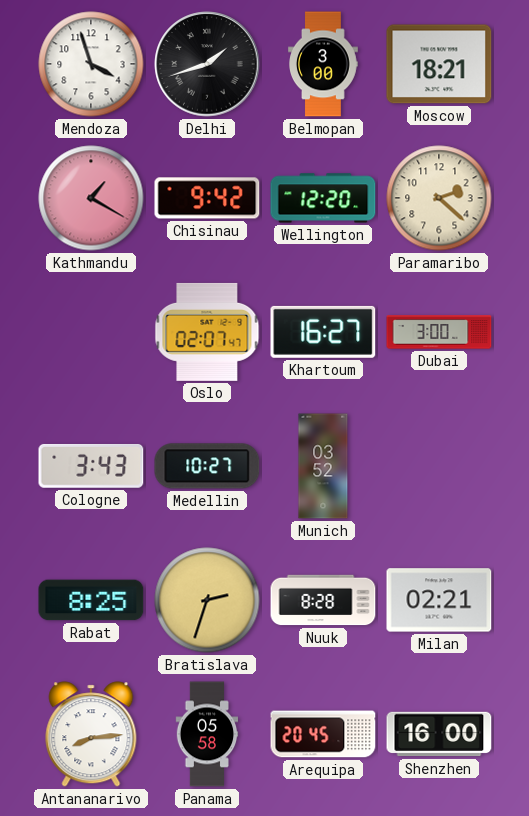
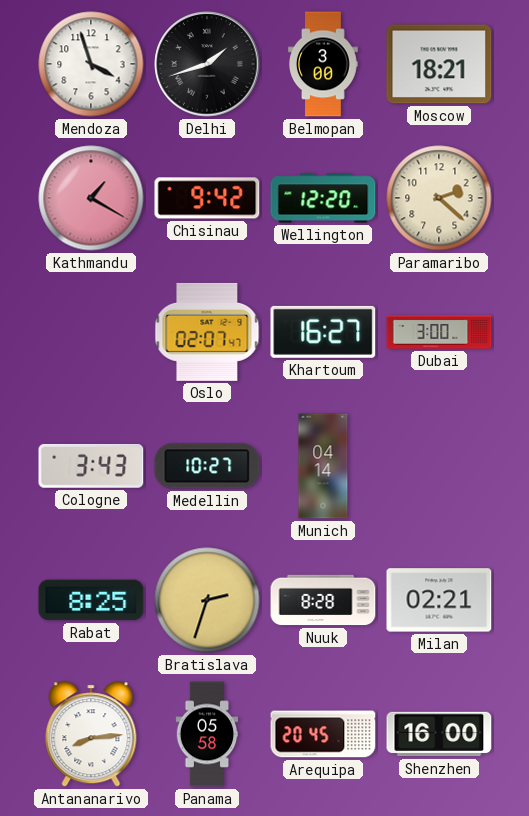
Munich: 03:52 -> 04:14 (323, 466)
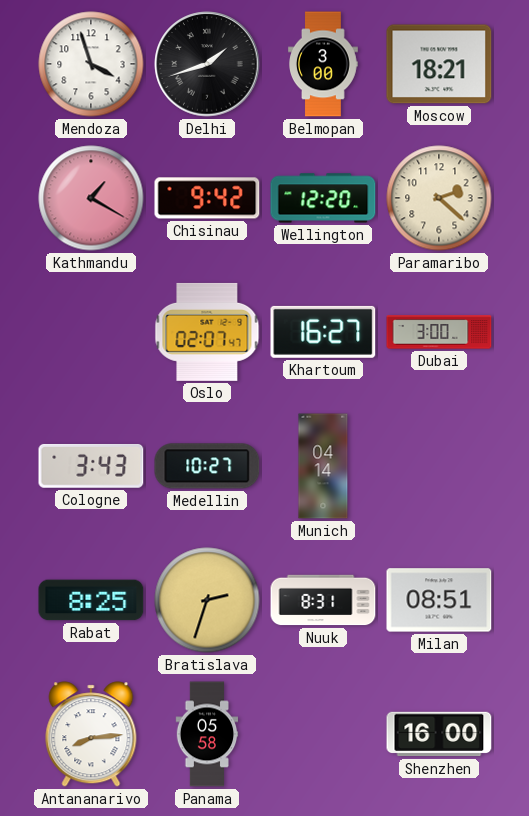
Nuuk: 8:28 -> 8:31 (323, 600)
Milan: 02:21 -> 08:51 (439, 600)
Arequipa: 20:45 -> none (323, 734)
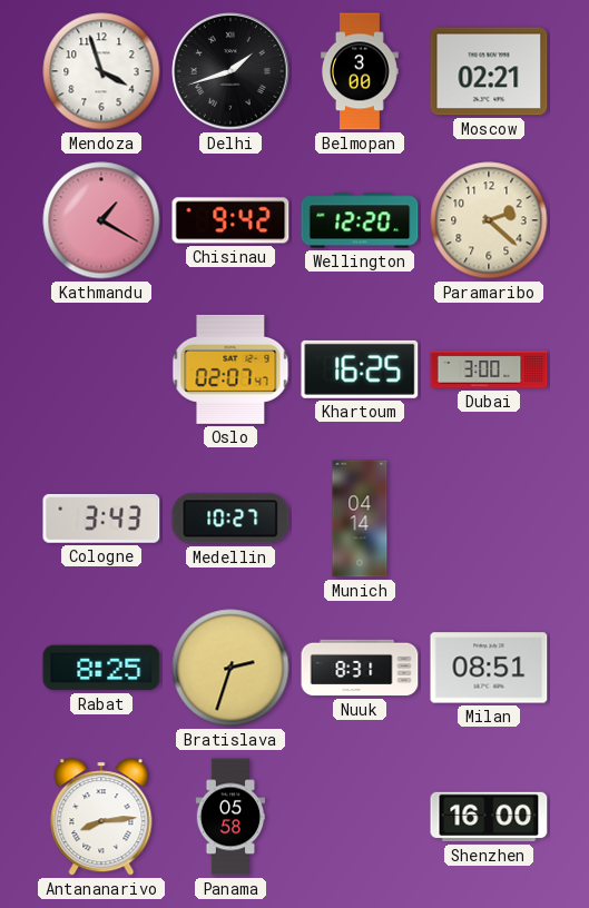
Moscow: 18:21 -> 02:21 (489, 71)
Khartoum: 16:27 -> 16:25 (360, 369)
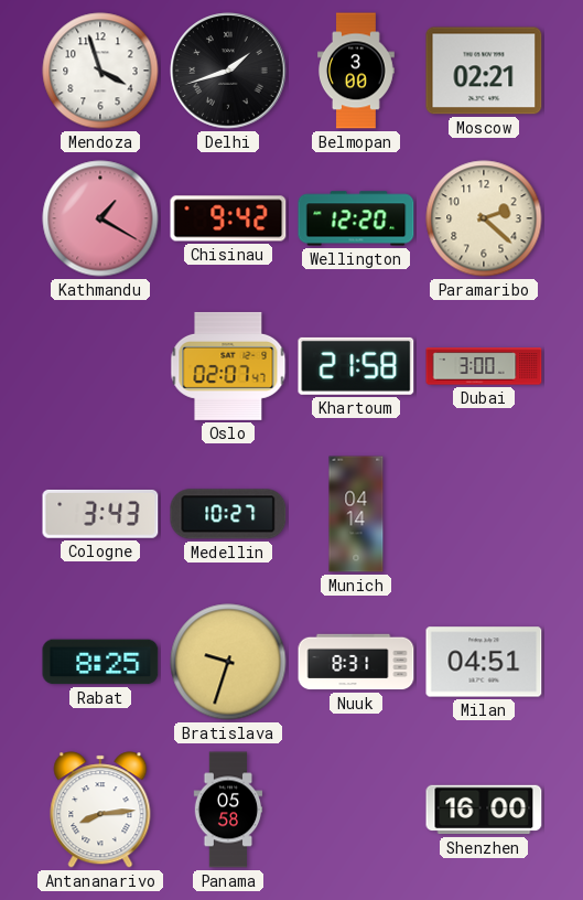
Khartoum: 16:25 -> 21:58 (356, 366)
Bratislava: 2:33 -> 9:33 (228, 662)
Milan: 08:51 -> 04:51 (484, 662)
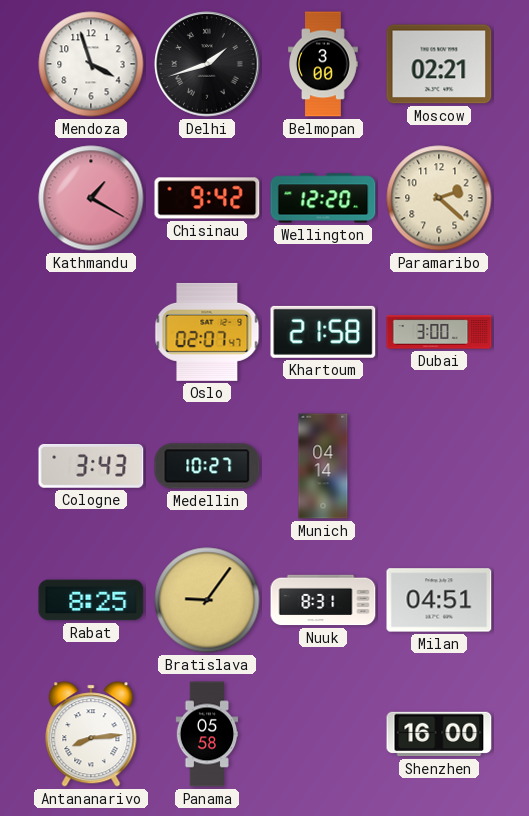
Bratislava: 9:33 -> 9:06 (207, 600)
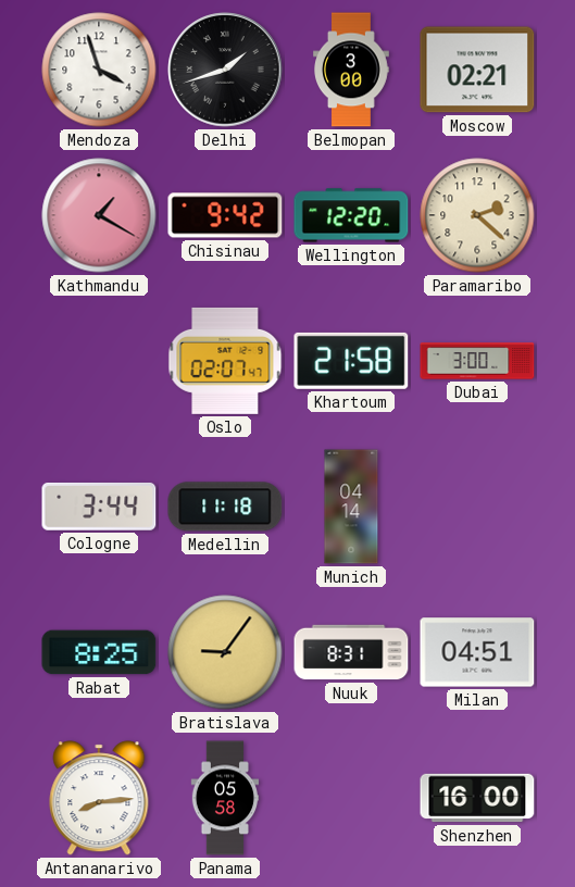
Cologne: 3:43 -> 3:44 (99, 507)
Medellin: 10:27 -> 11:18 (225, 507)
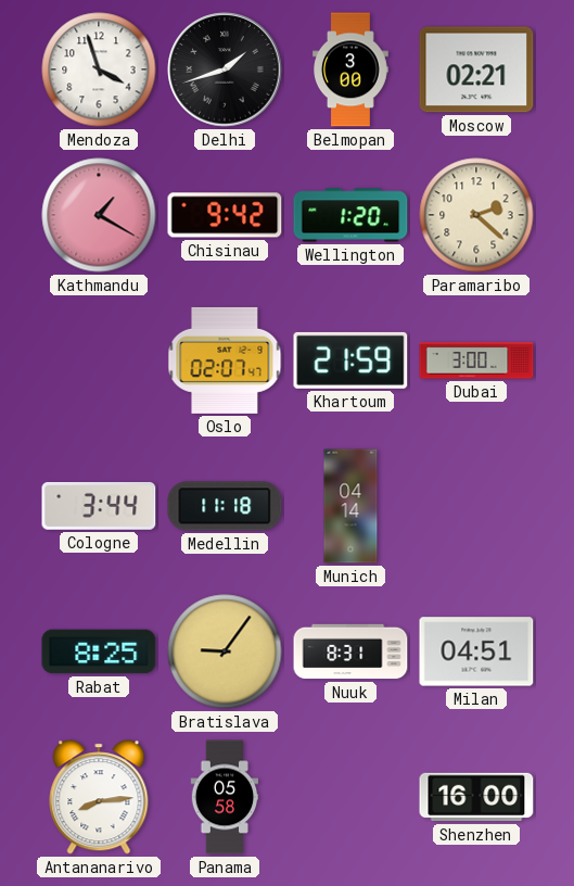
Wellington: 12:20 -> 1:20 (350, 215)
Khartoum: 21:58 -> 21:59 (350, 360)
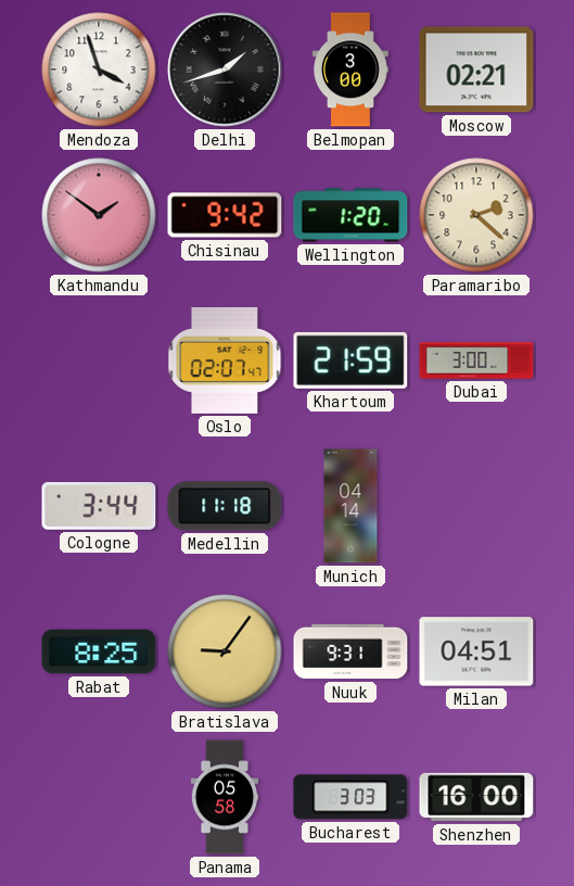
Kathmandu: 1:20 -> 1:51 (99, 215)
Nuuk: 8:31 -> 9:31 (350, 651)
Antananarivo: 8:14 -> none (99, 797)
Bucharest: none -> 3:03 (350, 797)
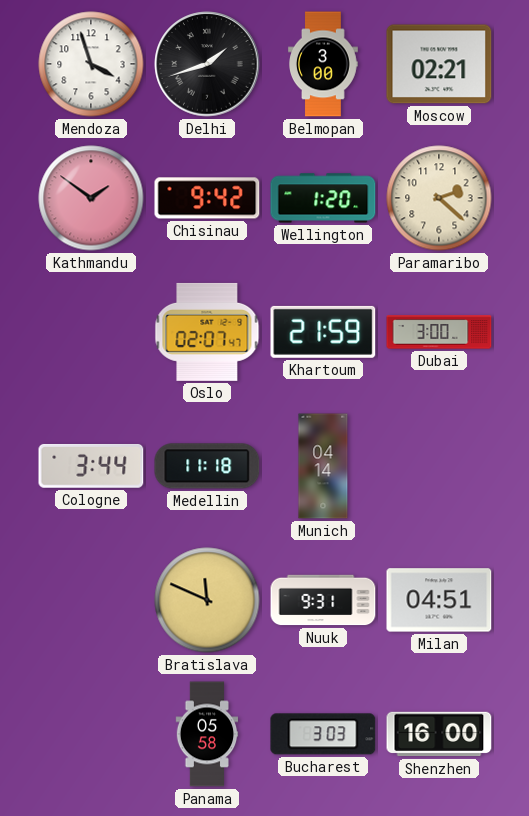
Rabat: 8:25 -> none (99, 651)
Bratislava: 9:06 -> 11:49 (207, 600)
